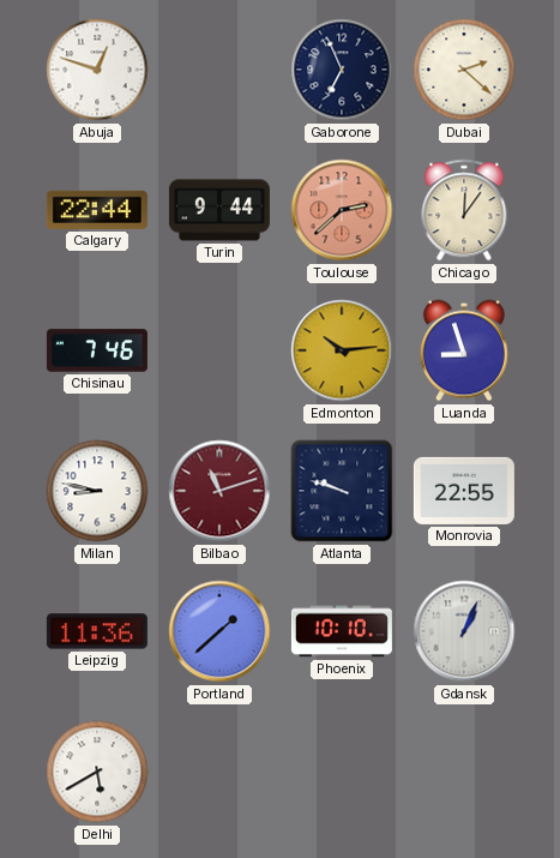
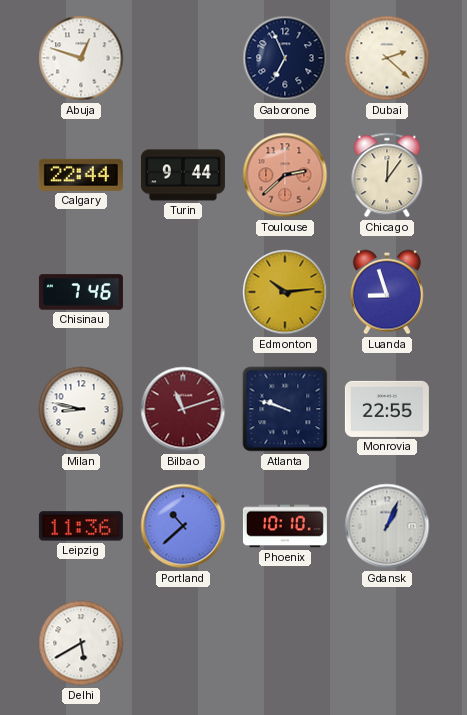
Portland: 1:38 -> 10:38 (183, 526)
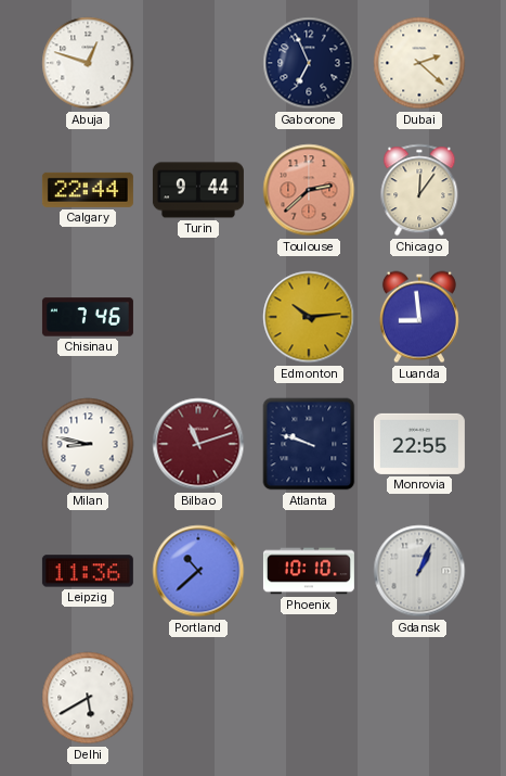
Luanda: 8:57 -> 8:59 (419, 317)
